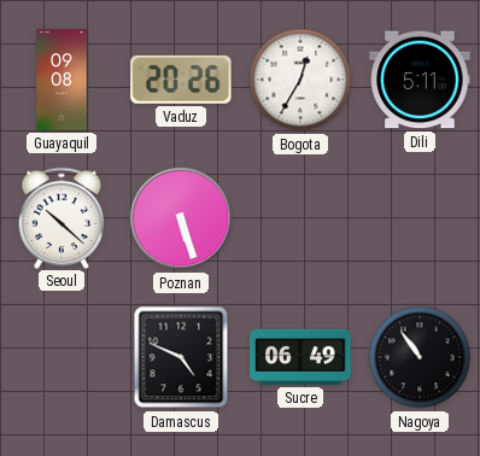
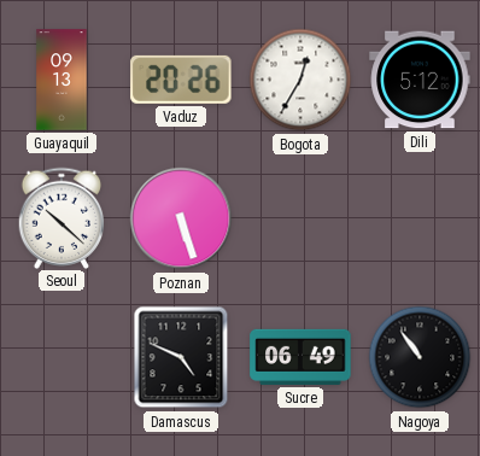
Guayaquil: 09:08 -> 09:13 (62, 80)
Dili: 5:11 -> 5:12 (420, 80)
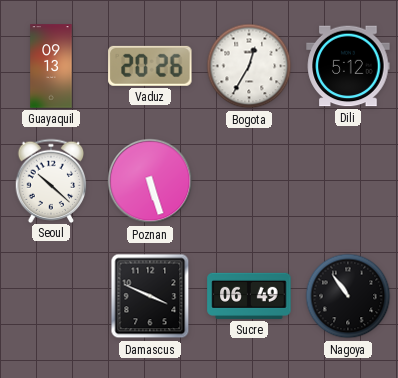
Damascus: 4:49 -> 3:49 (150, 296)
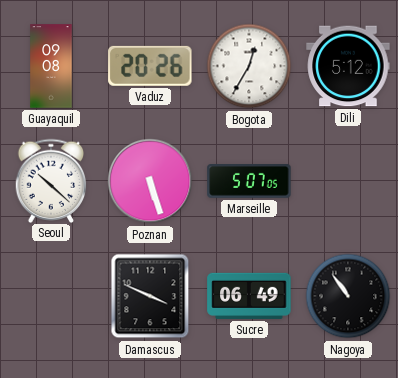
Guayaquil: 09:13 -> 09:08 (51, 66)
Marseille: none -> 5:07 (249, 182)
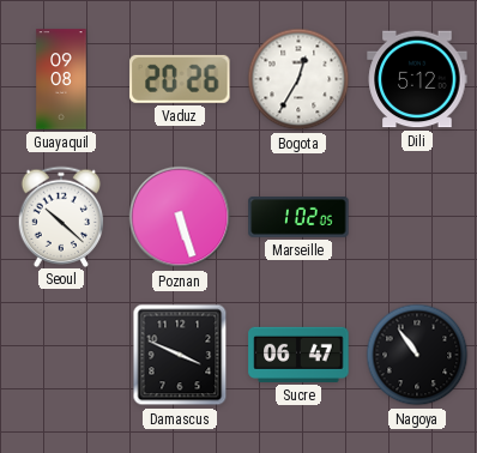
Marseille: 5:07 -> 1:02 (298, 218)
Sucre: 06:49 -> 06:47 (298, 355)
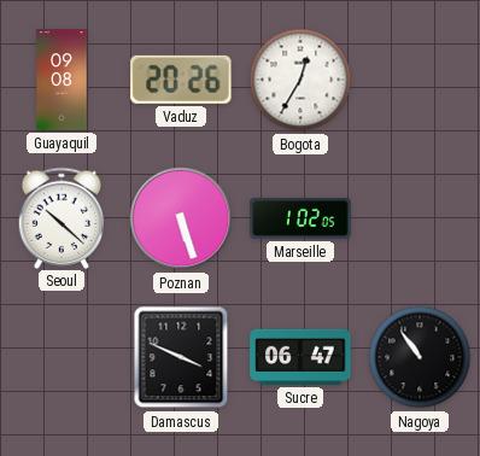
Dili: 5:12 -> none (417, 79)
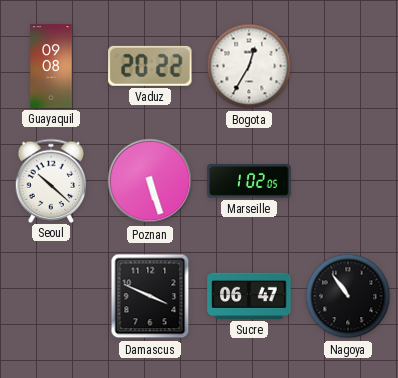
Vaduz: 20:26 -> 20:22 (150, 66)
